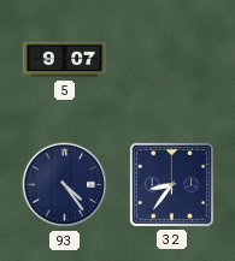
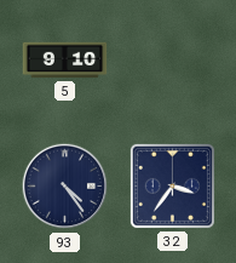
5: 9:07 -> 9:10 (65, 61)
32: 8:36 -> 3:36 (172, 185)
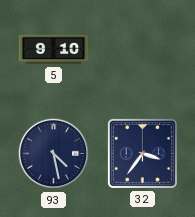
93: 4:24 -> 4:28 (54, 154)
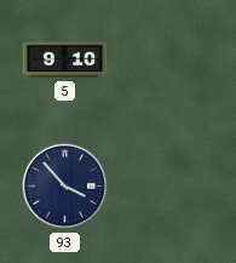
93: 4:28 -> 3:53 (65, 187)
32: 3:36 -> none (142, 153)
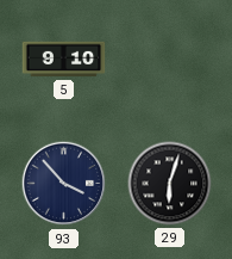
29: none -> 6:03 (170, 184)
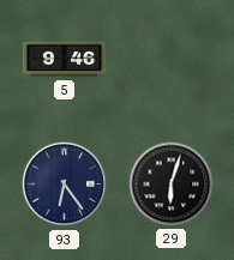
5: 9:10 -> 9:46 (65, 60)
93: 3:53 -> 6:24 (65, 185)
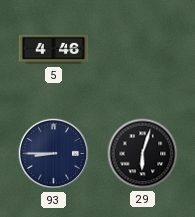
5: 9:46 -> 4:46 (54, 50)
93: 6:24 -> 8:45 (54, 154)
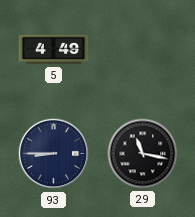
5: 4:46 -> 4:49 (54, 50)
29: 6:03 -> 11:17 (143, 154)
